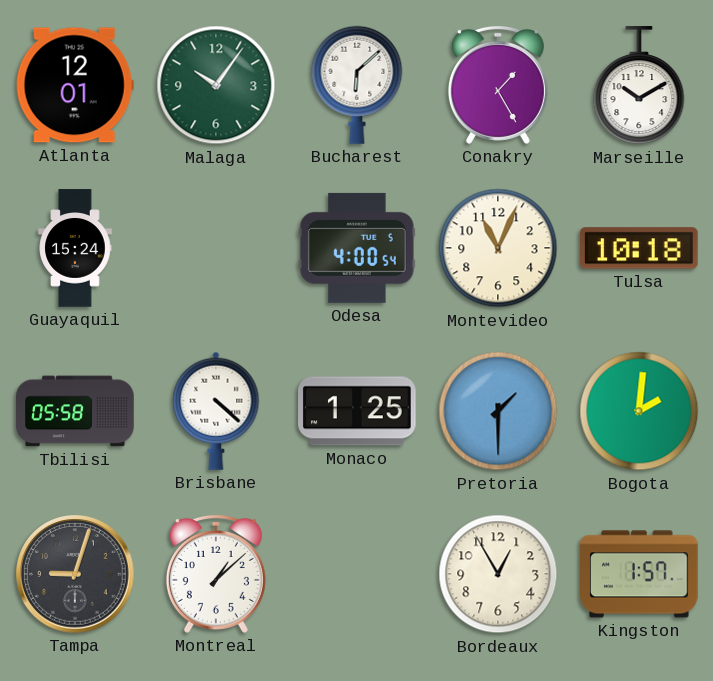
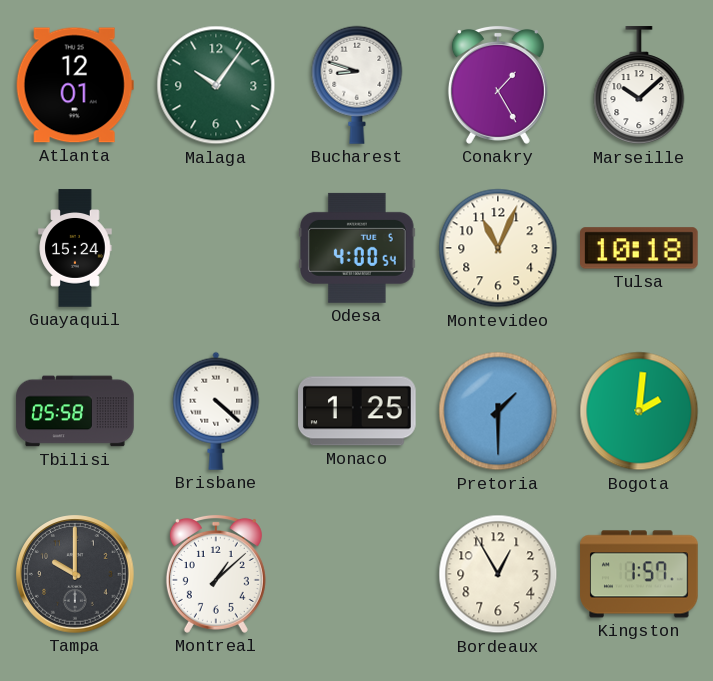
Bucharest: 6:08 -> 8:48 (357, 85)
Marseille: 10:10 -> 10:08 (639, 86)
Tampa: 9:03 -> 10:00 (75, 574)
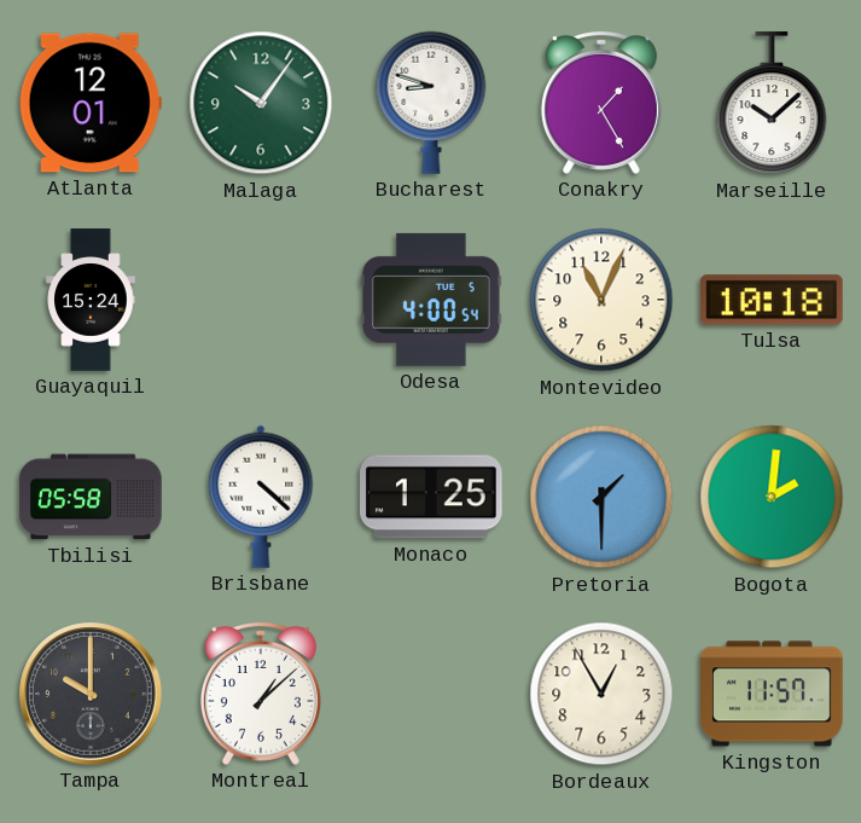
Kingston: 1:57 -> 11:57 (772, 694)
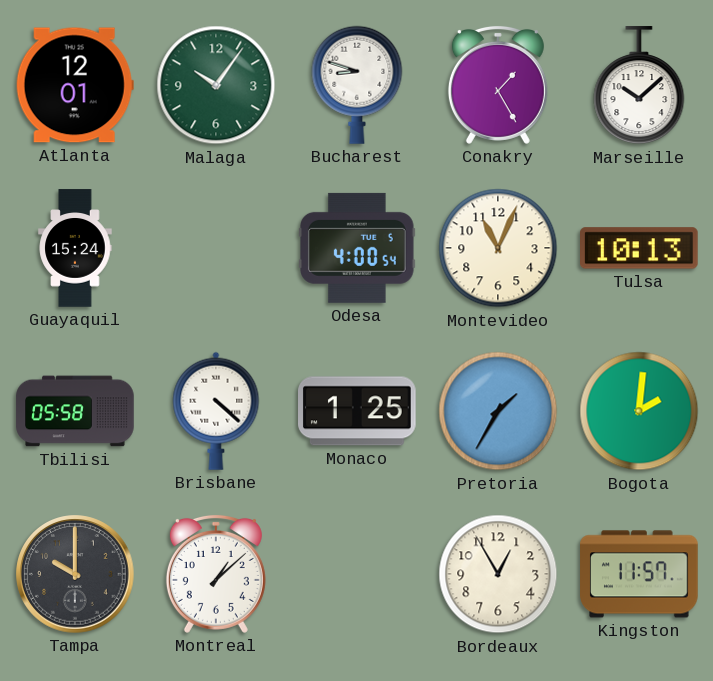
Tulsa: 10:18 -> 10:13 (640, 248)
Pretoria: 1:30 -> 1:35 (498, 411)
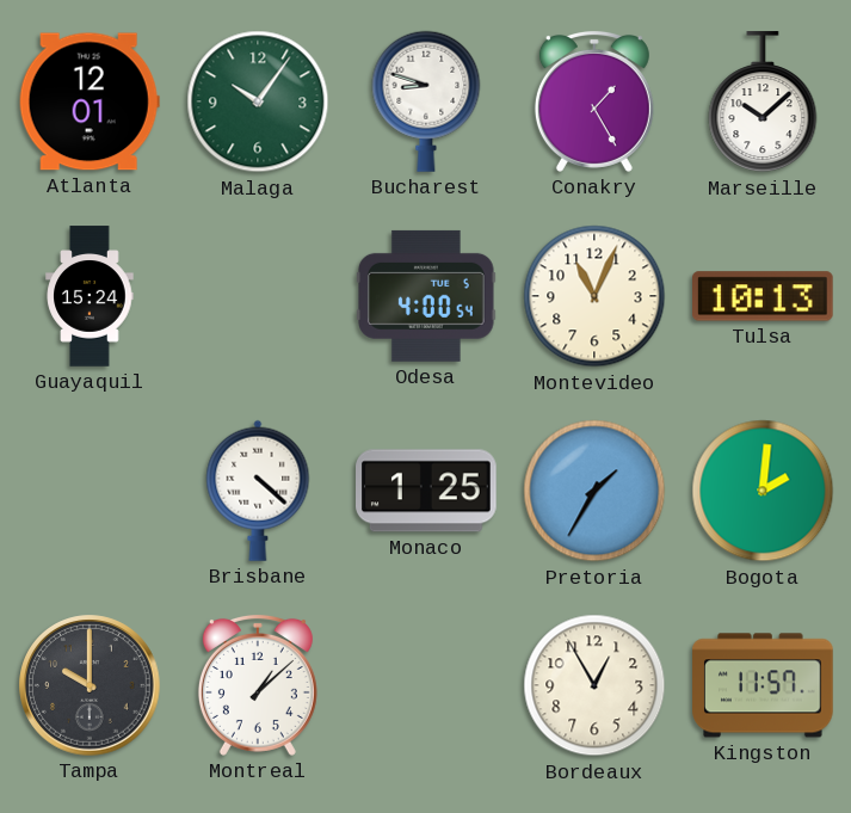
Tbilisi: 05:58 -> none (75, 411)
